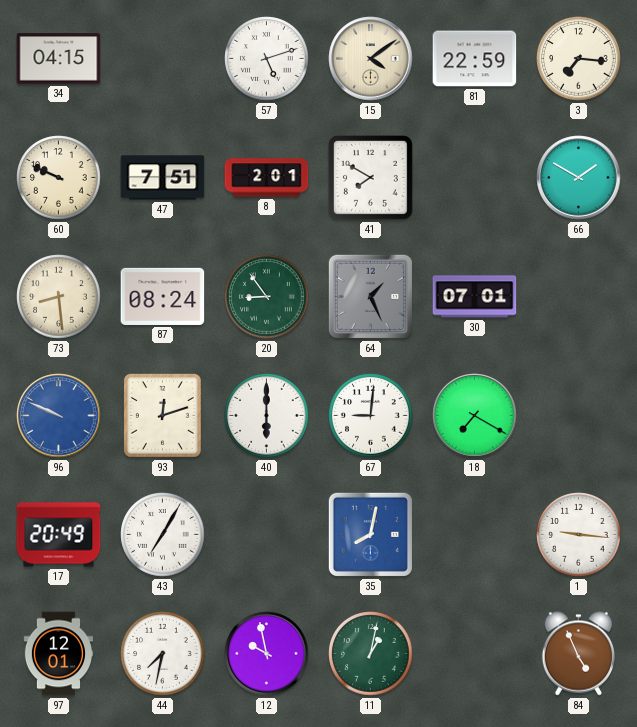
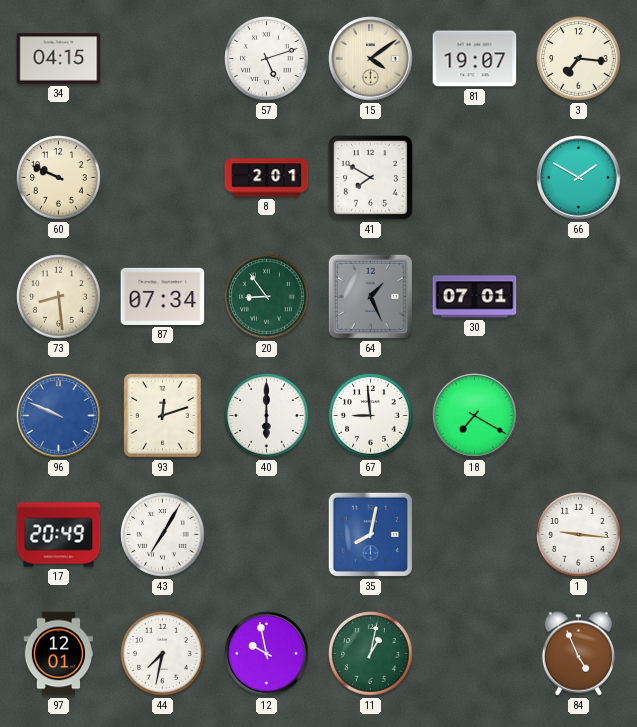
81: 22:59 -> 19:07 (475, 59)
47: 7:51 -> none (163, 178)
87: 08:24 -> 07:34 (163, 296)
67: 9:01 -> 8:59 (371, 416)
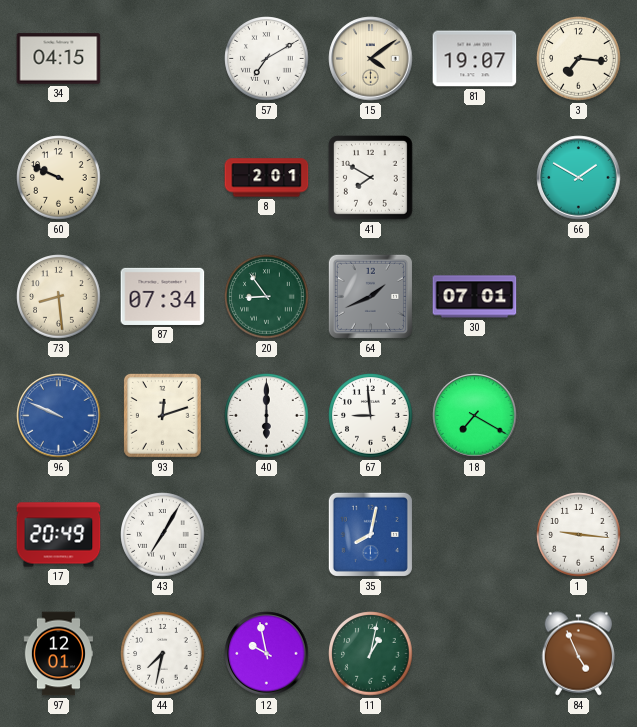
57: 5:12 -> 7:10 (267, 59)
64: 1:26 -> 1:41 (370, 296)
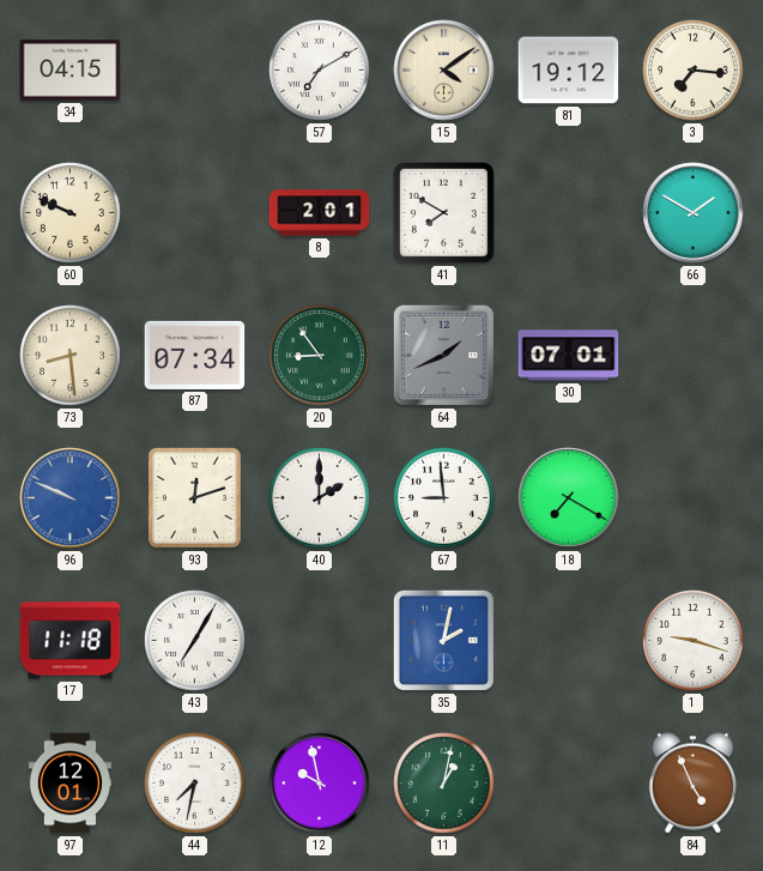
81: 19:07 -> 19:12 (569, 71)
40: 6:00 -> 2:00 (320, 498)
17: 20:49 -> 11:18 (71, 641)
35: 8:02 -> 2:02 (443, 640)
1: 9:16 -> 9:18 (694, 641)
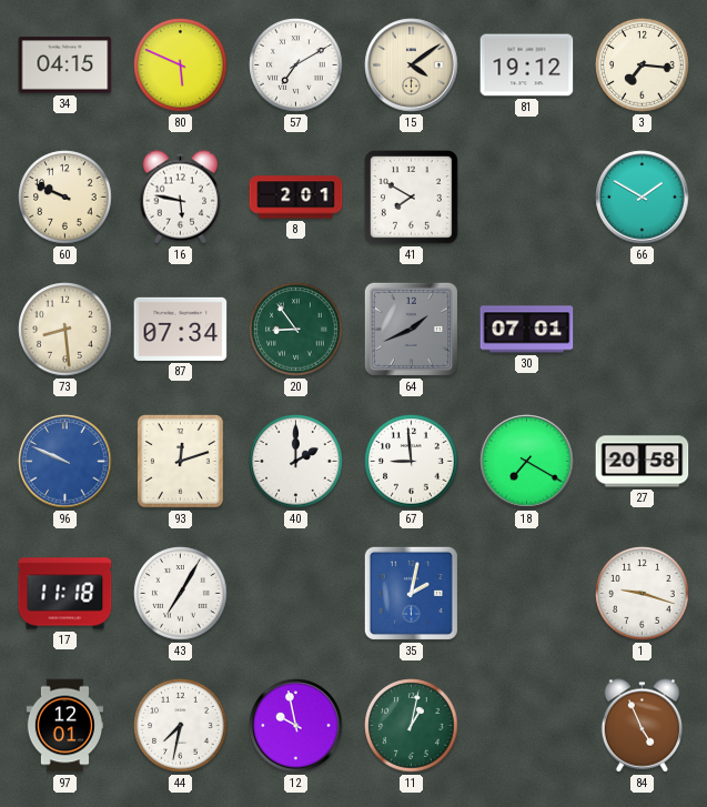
80: none -> 5:49 (181, 65)
16: none -> 5:47 (181, 198)
27: none -> 20:58 (643, 462)
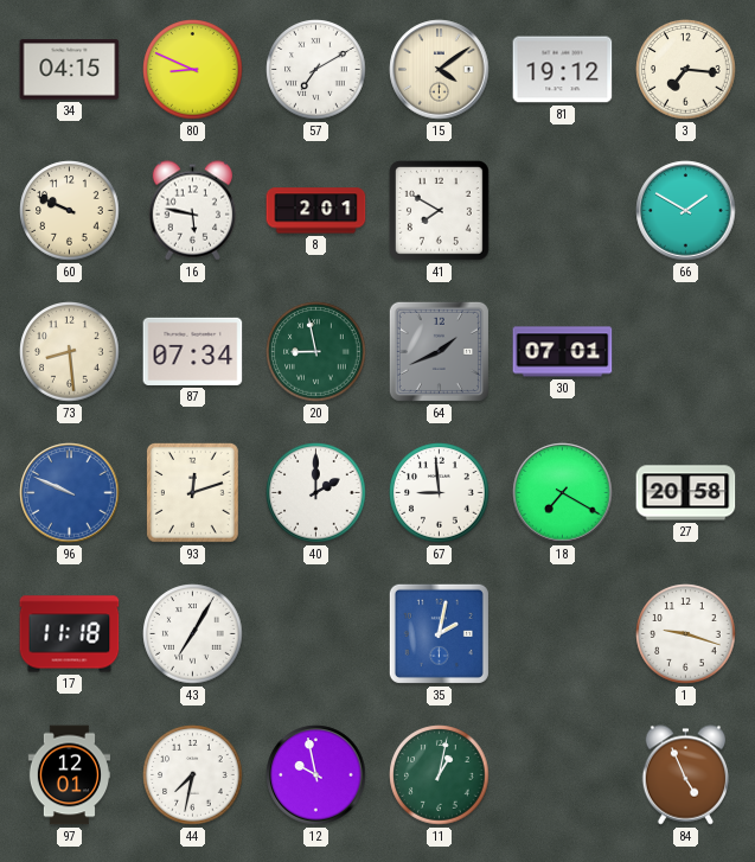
80: 5:49 -> 8:49 (193, 70)
20: 8:54 -> 8:58 (316, 352)
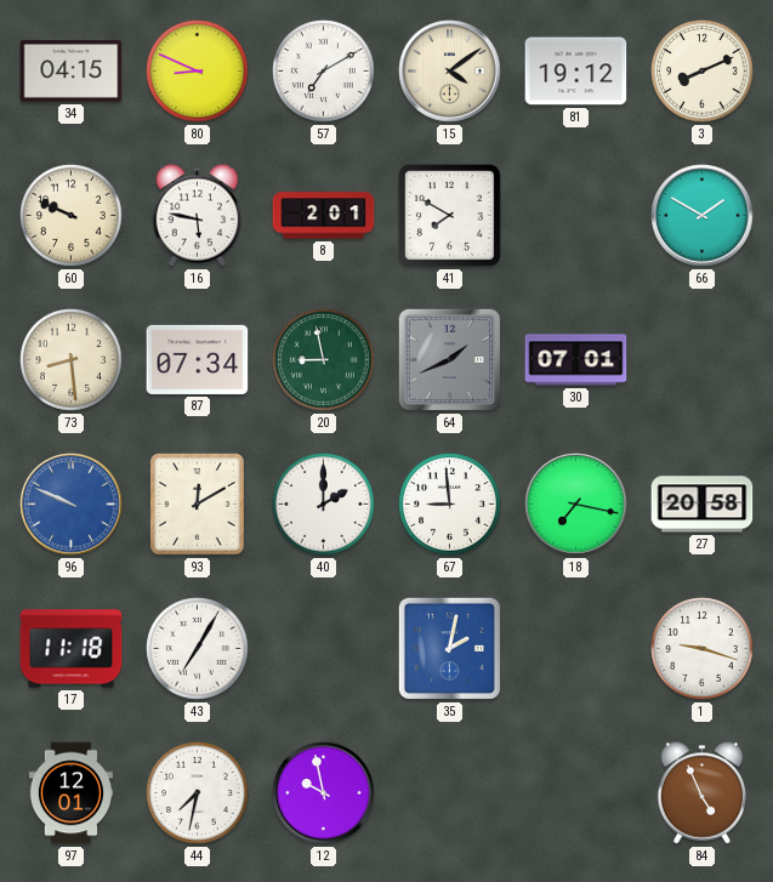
3: 7:16 -> 8:11 (703, 72)
93: 12:12 -> 12:10 (197, 503)
18: 7:20 -> 7:17 (576, 505)
11: 1:02 -> none (440, 775)
